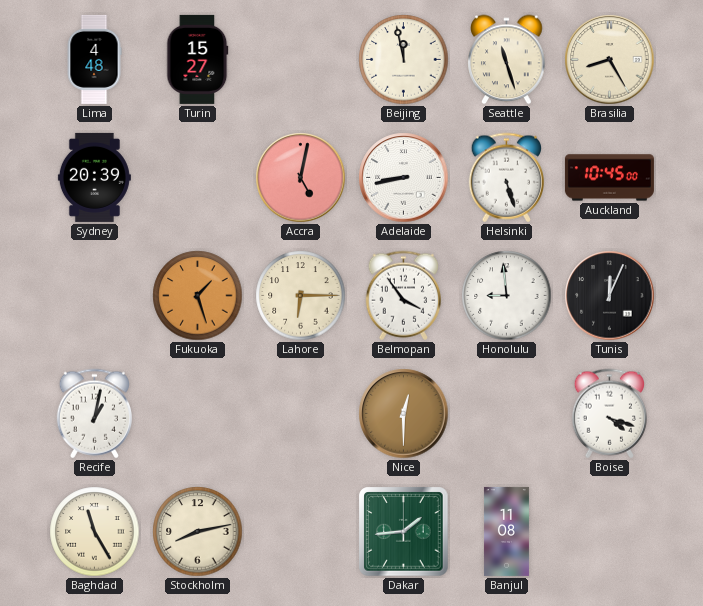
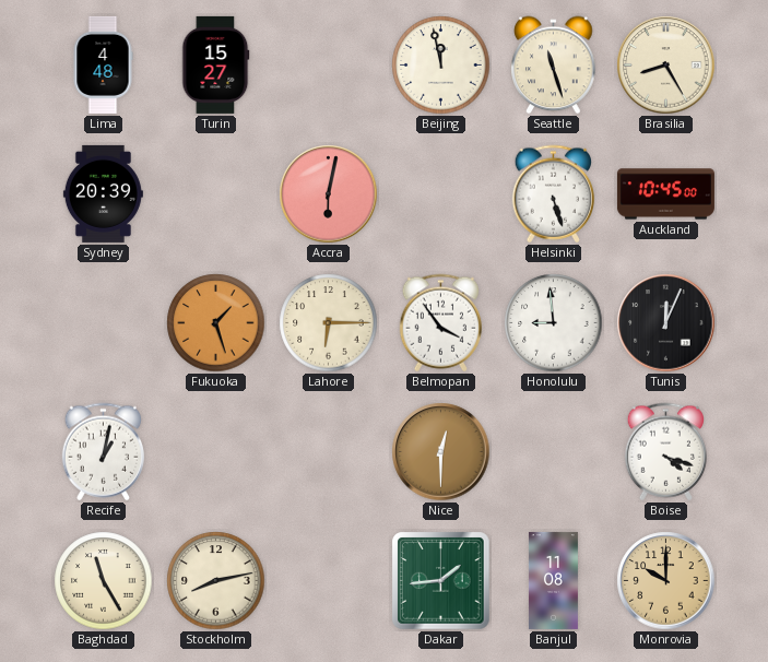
Accra: 5:02 -> 6:02 (329, 194)
Adelaide: 8:43 -> none (404, 178)
Monrovia: none -> 10:00 (666, 581)
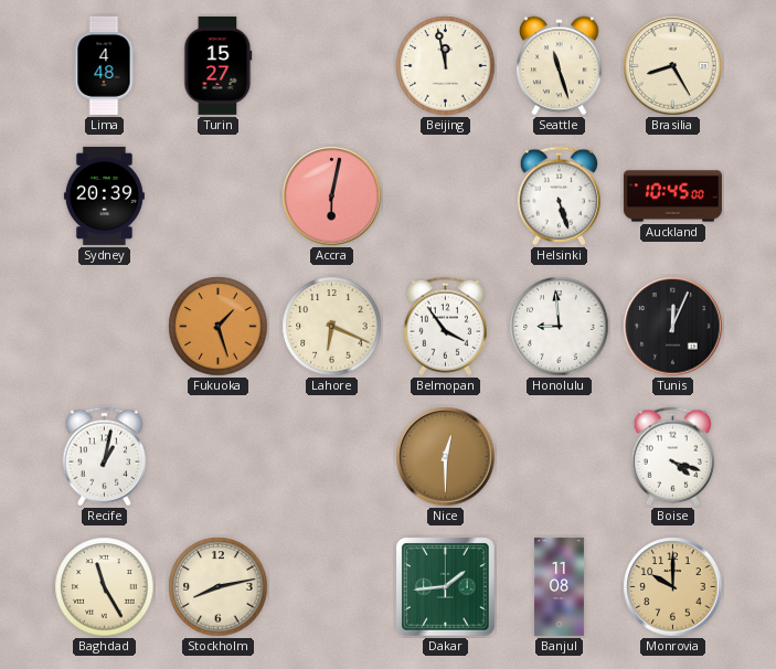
Lahore: 6:15 -> 6:19 (332, 327)
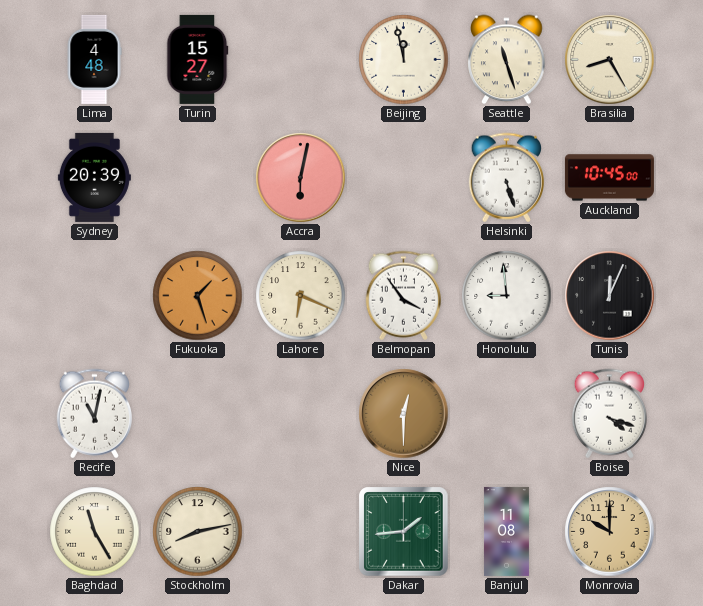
Recife: 1:02 -> 11:02 (94, 414)
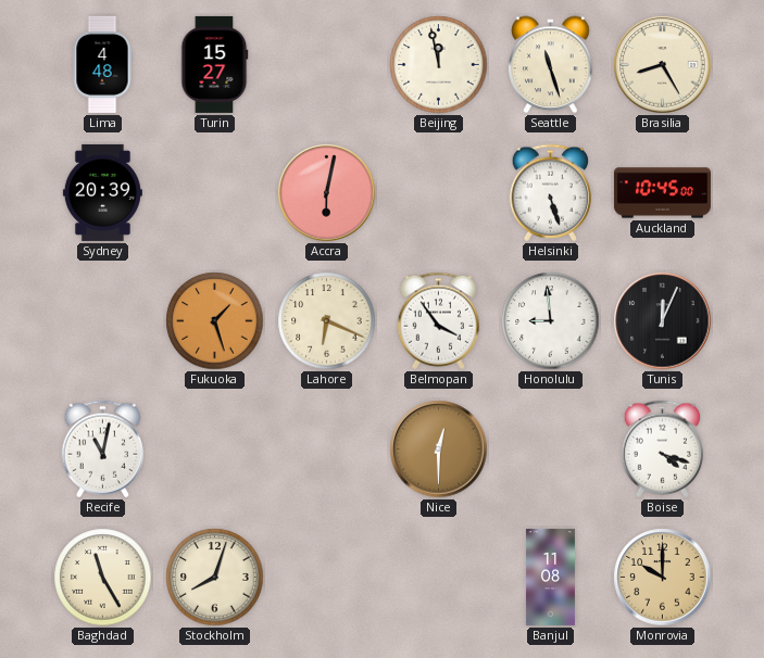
Stockholm: 8:13 -> 8:03 (215, 578)
Dakar: 1:44 -> none (404, 532)
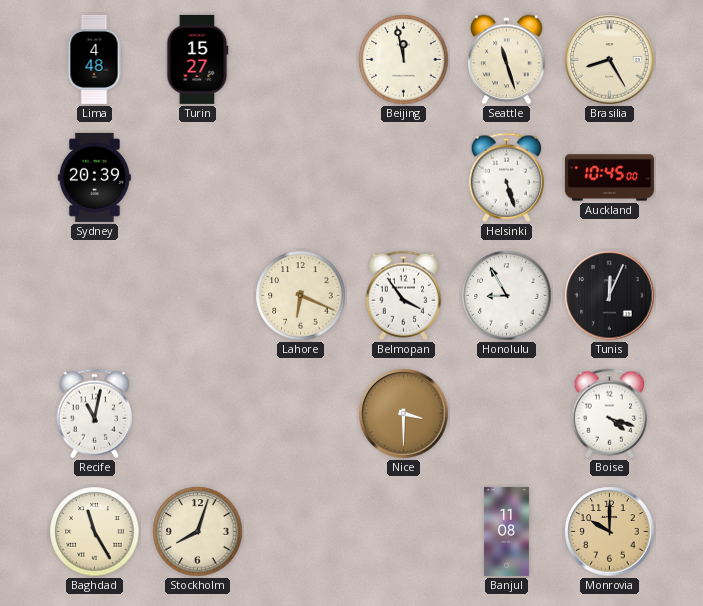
Accra: 6:02 -> none (327, 193)
Fukuoka: 1:27 -> none (215, 321)
Honolulu: 8:59 -> 8:55 (507, 296)
Nice: 12:30 -> 3:30 (404, 414)
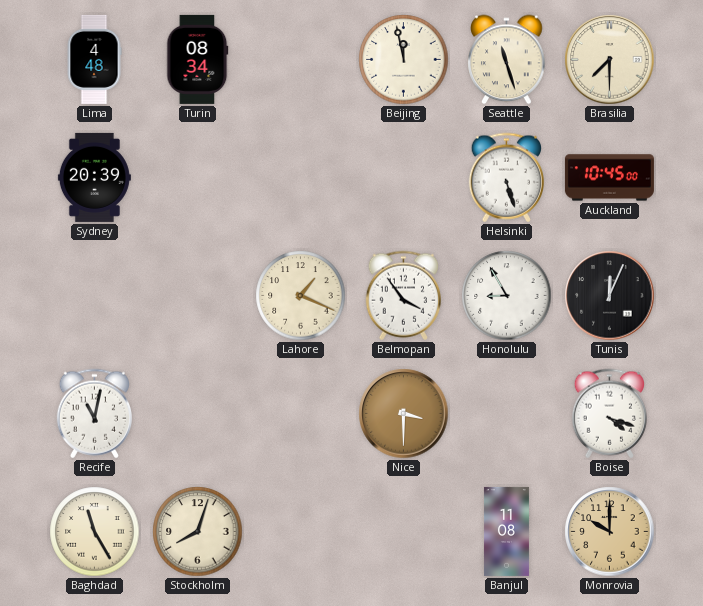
Turin: 15:27 -> 08:34 (198, 59)
Brasilia: 8:25 -> 7:30 (610, 60)
Lahore: 6:19 -> 1:19 (301, 296)
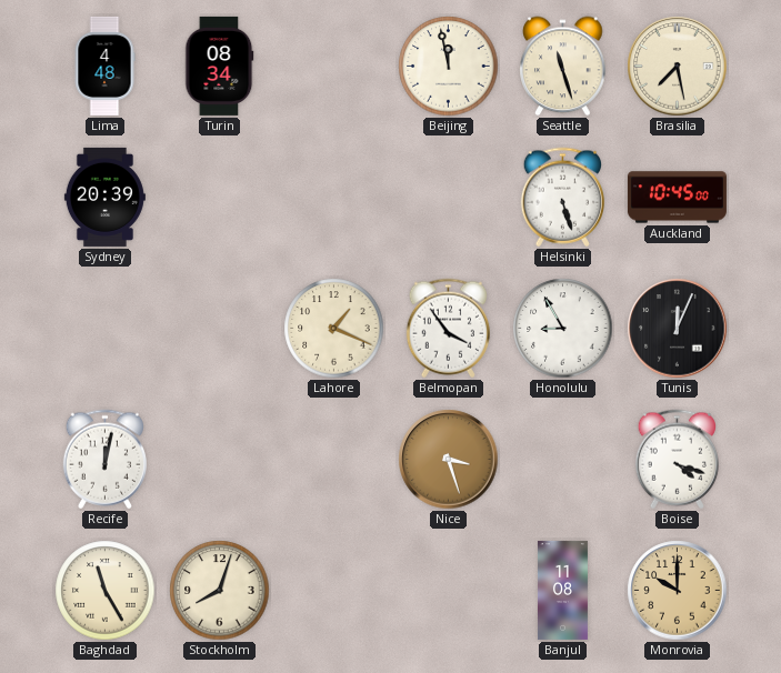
Brasilia: 7:30 -> 7:28 (678, 67)
Recife: 11:02 -> 12:02 (104, 460)
Nice: 3:30 -> 3:27 (449, 460)
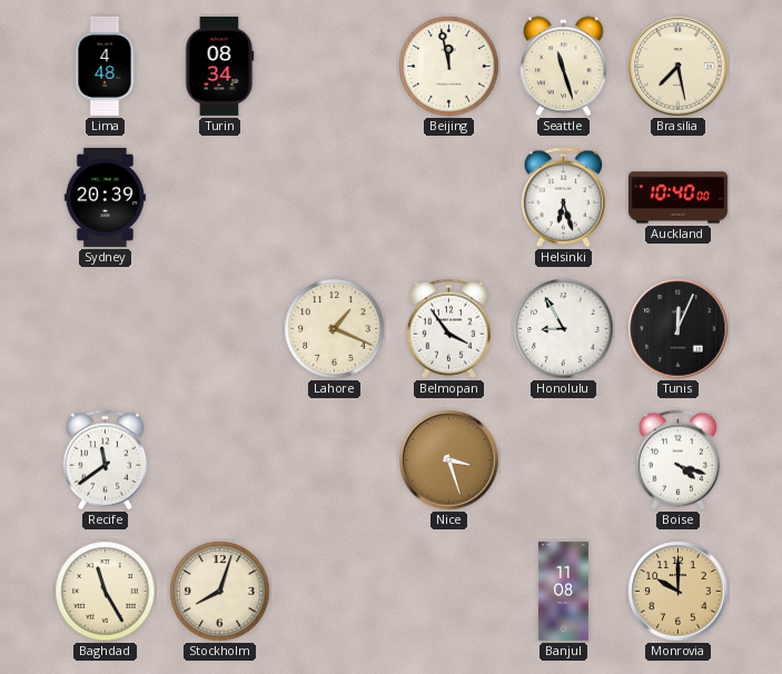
Helsinki: 5:27 -> 6:27 (563, 198)
Auckland: 10:45 -> 10:40 (677, 198)
Recife: 12:02 -> 11:39 (105, 460)
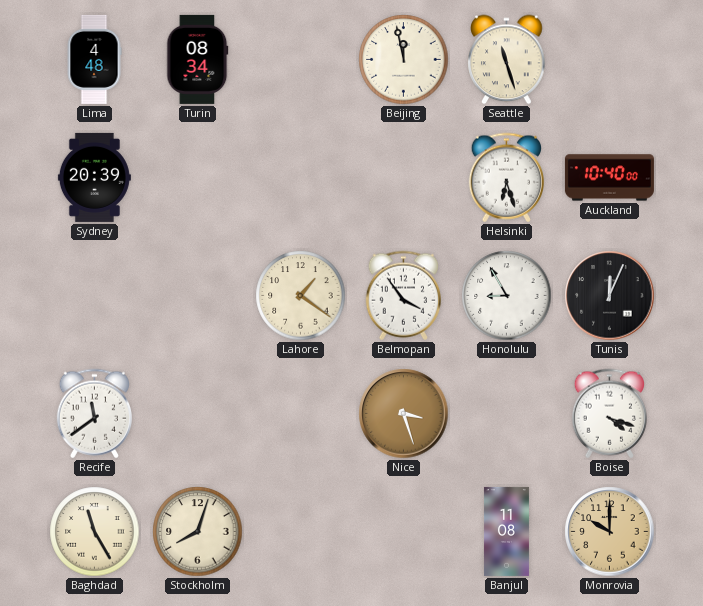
Brasilia: 7:28 -> none (679, 67)
Lahore: 1:19 -> 1:21 (301, 296)
